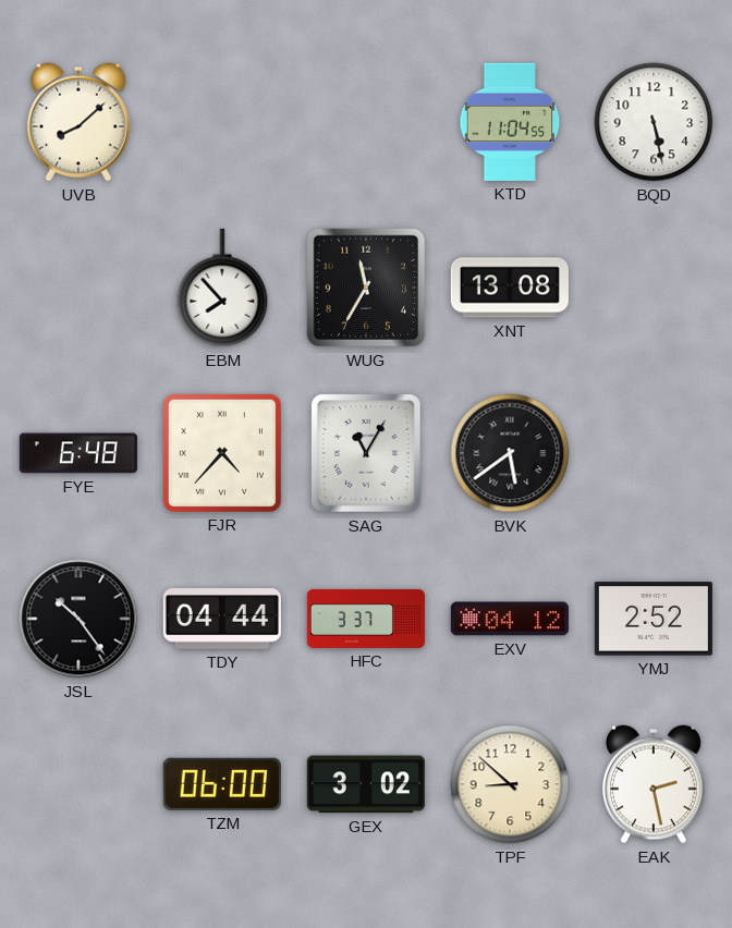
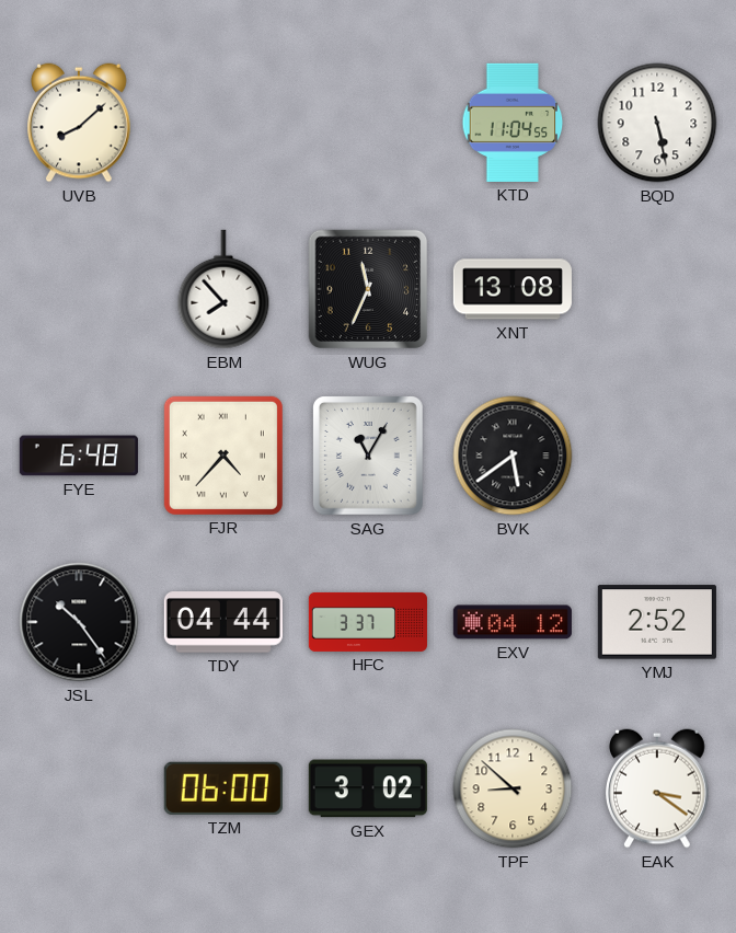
WUG: 11:35 -> 11:34 (368, 289)
EAK: 2:28 -> 3:21 (658, 788)
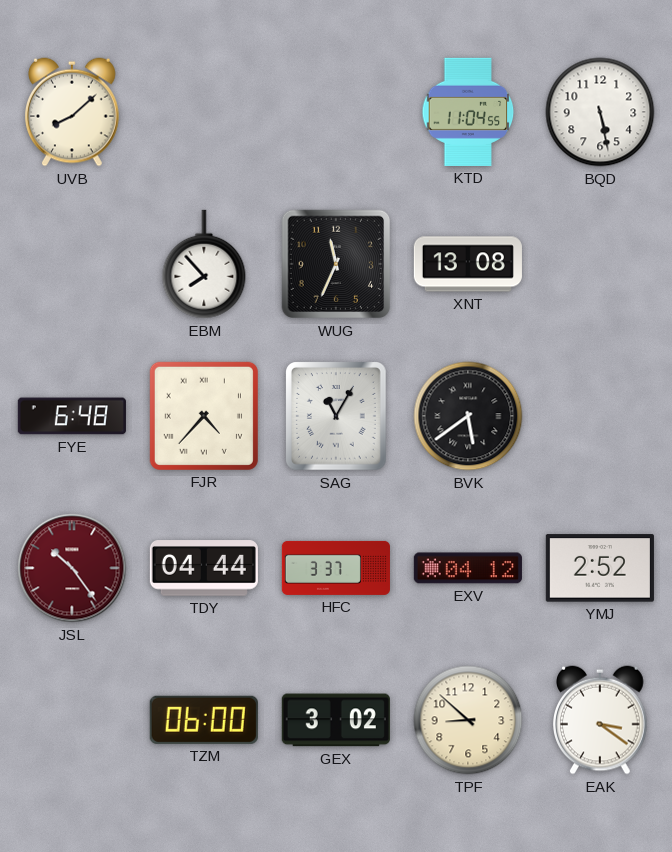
JSL dial: black -> burgundy (72, 568)
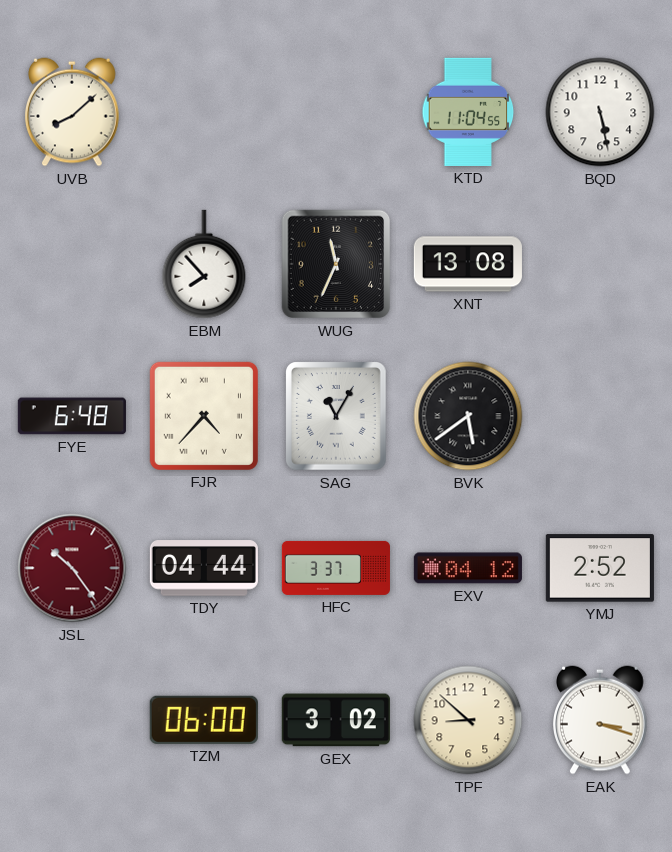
EAK: 3:21 -> 3:18 (601, 720)
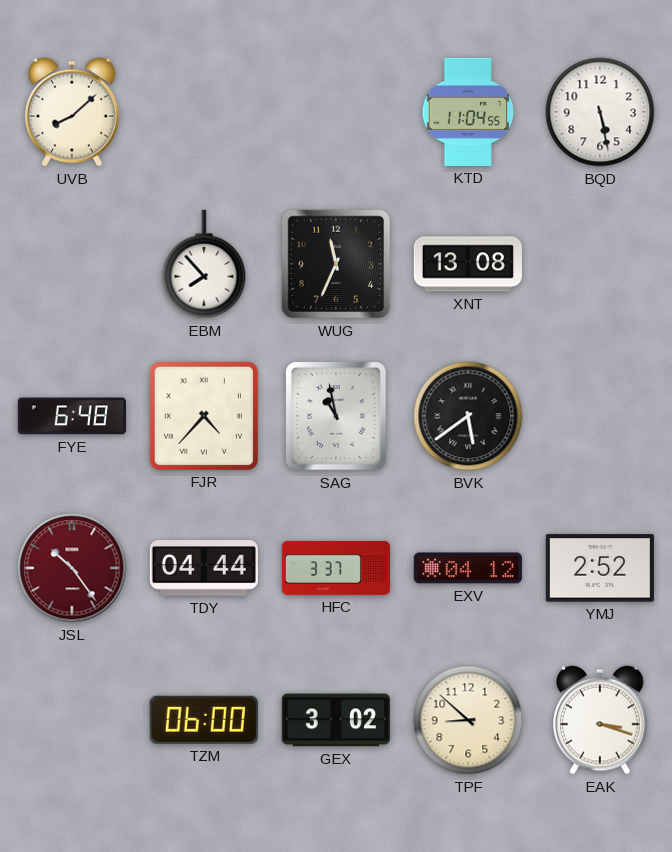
SAG: 11:05 -> 10:58 (337, 417)
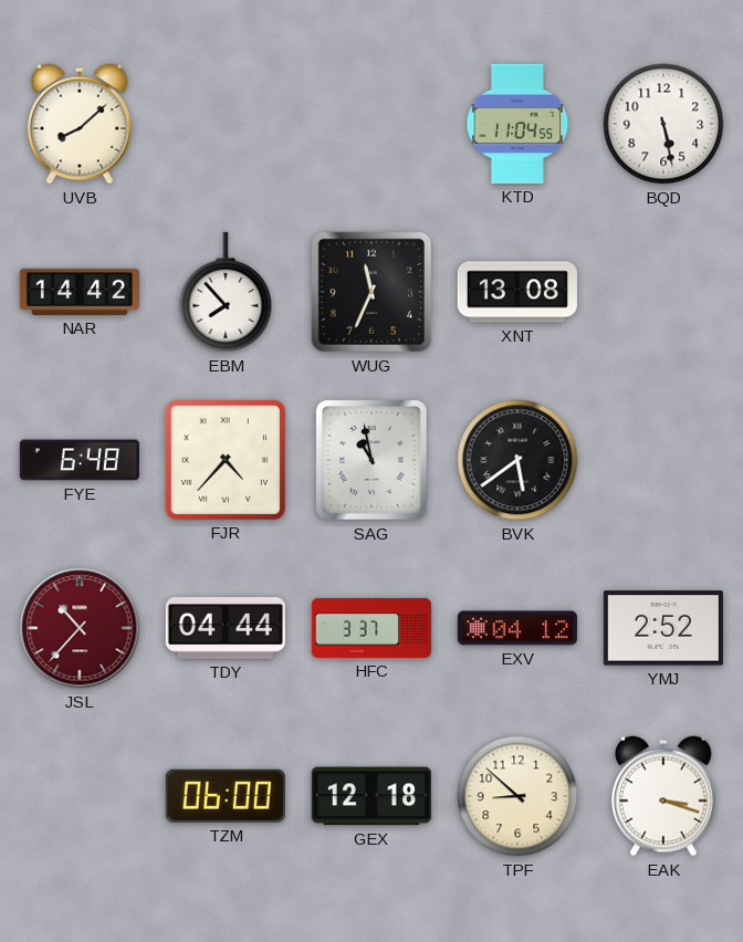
NAR: none -> 14:42 (80, 292)
JSL: 10:24 -> 10:37 (80, 628)
GEX: 3:02 -> 12:18 (371, 796)
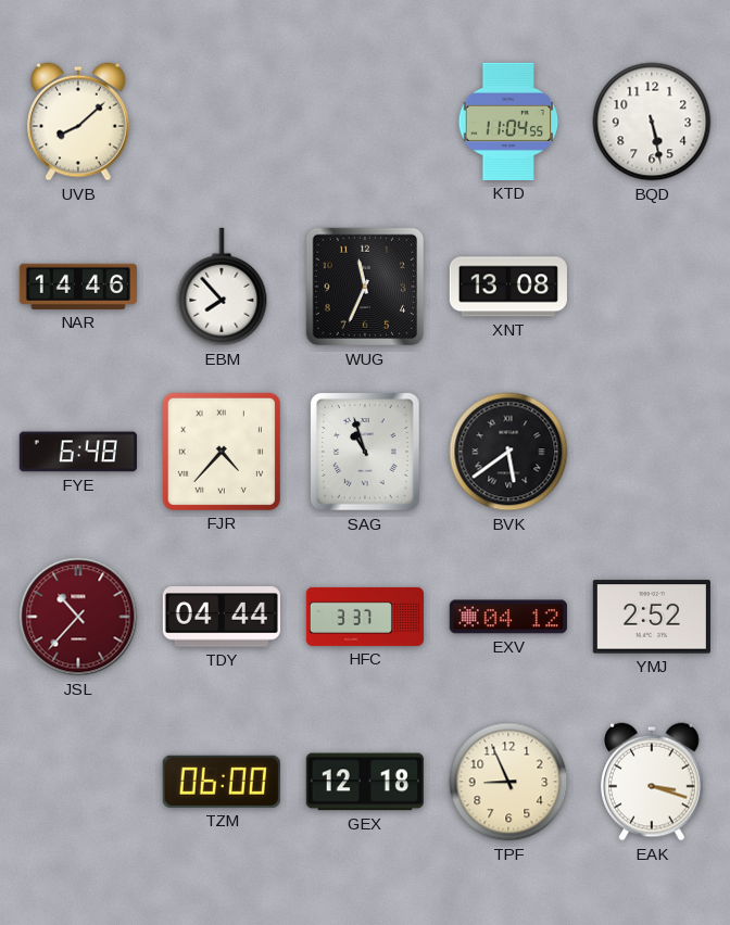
NAR: 14:42 -> 14:46 (78, 287)
SAG: 10:58 -> 10:57 (366, 453)
TPF: 8:52 -> 8:56 (508, 782)
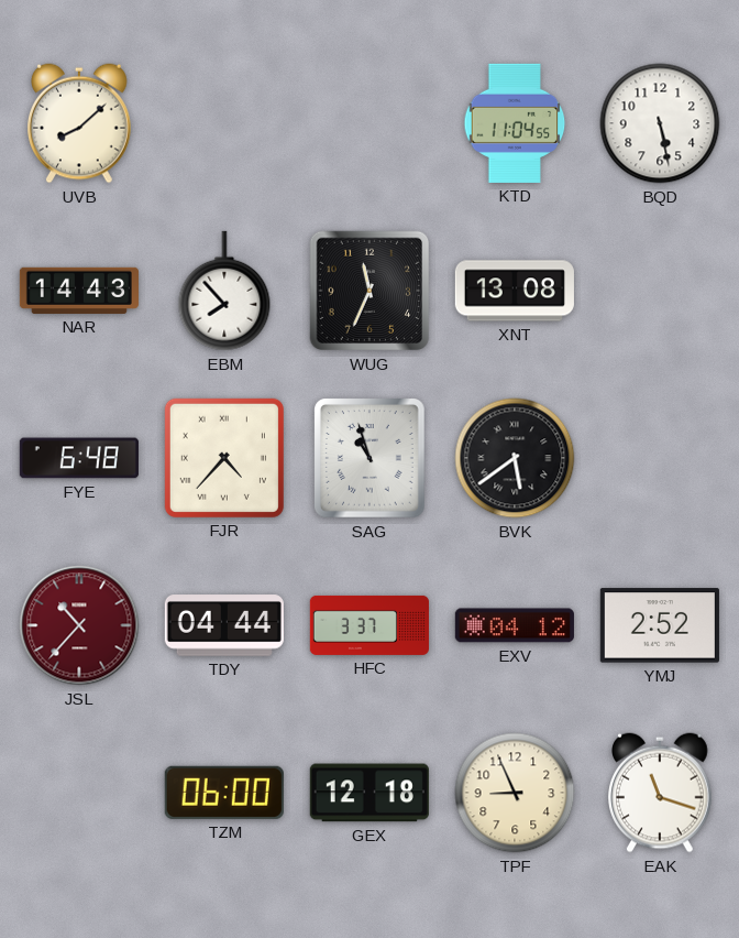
NAR: 14:46 -> 14:43 (79, 291)
EAK: 3:18 -> 11:18 (661, 793)
